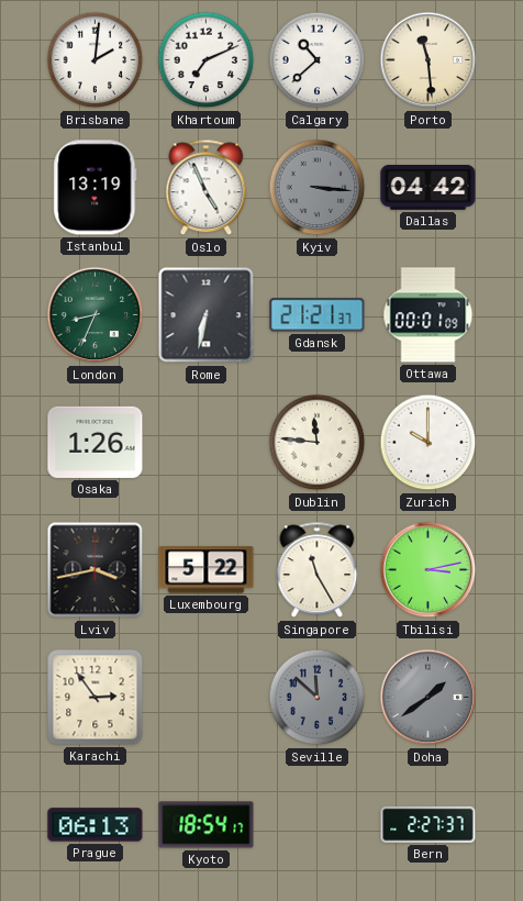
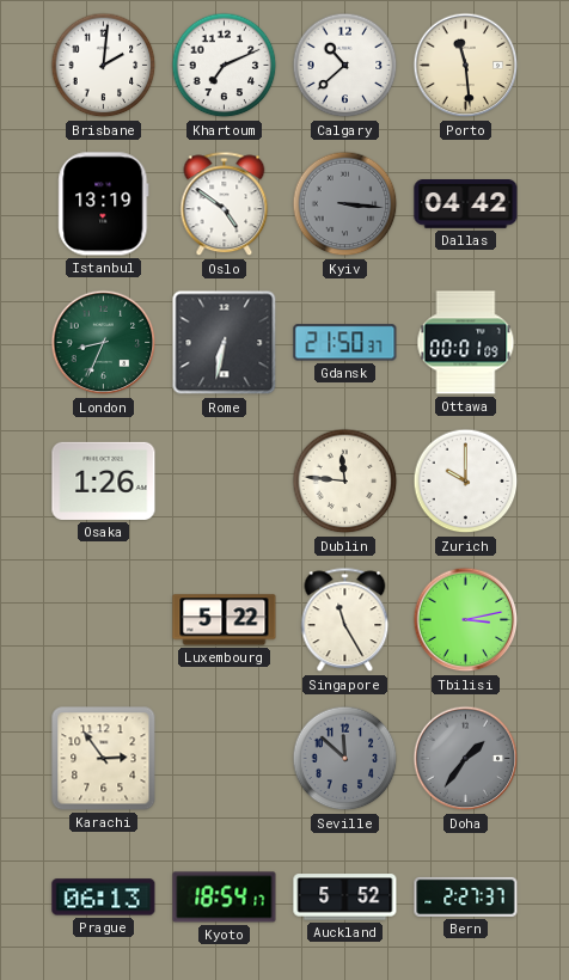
Oslo: 4:56 -> 4:51 (225, 204)
Gdansk: 21:21 -> 21:50 (345, 343)
Lviv: 3:43 -> none (96, 570)
Doha: 1:39 -> 1:36 (466, 759)
Auckland: none -> 5:52 (345, 898)
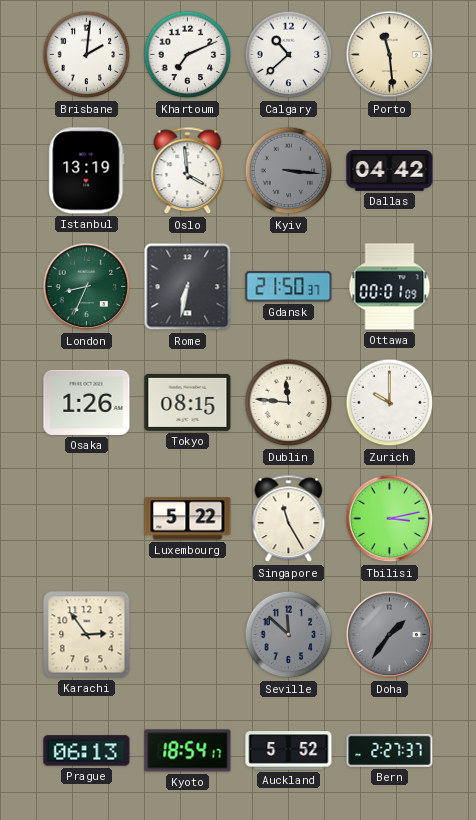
Oslo: 4:51 -> 3:59 (188, 171)
Tokyo: none -> 08:15 (188, 402)
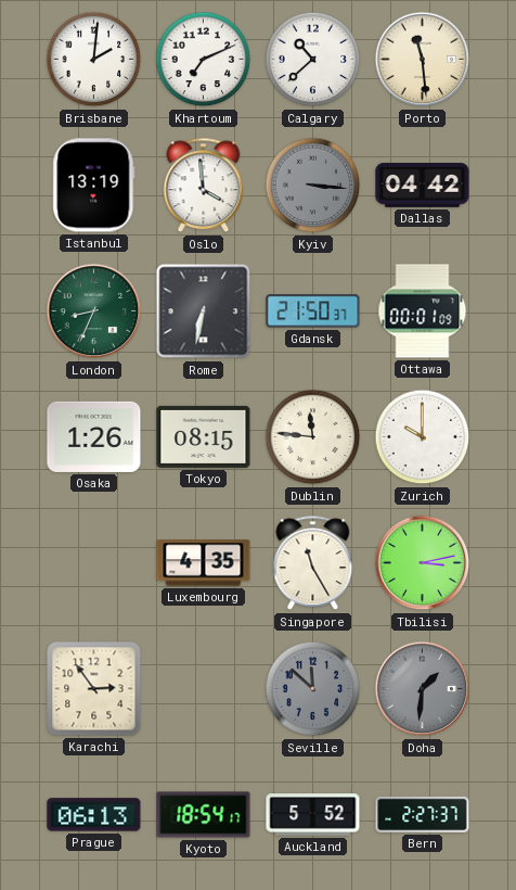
Luxembourg: 5:22 -> 4:35 (204, 563)
Doha: 1:36 -> 1:31 (423, 689)
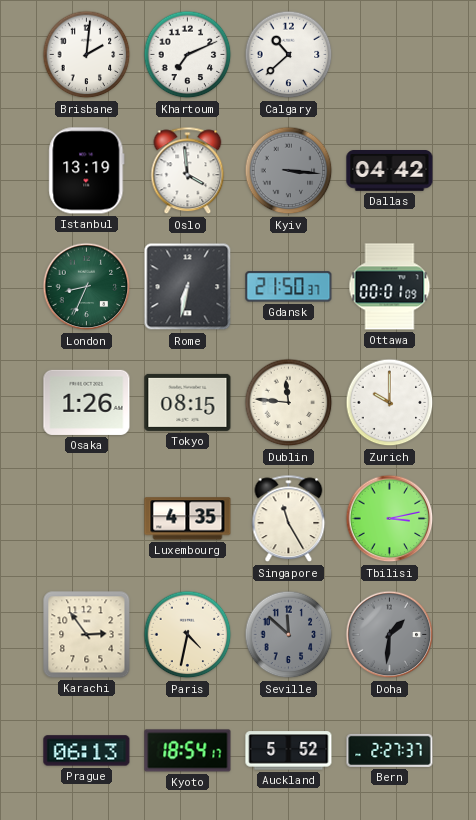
Porto: 11:29 -> none (423, 60)
Paris: none -> 4:32 (188, 635)
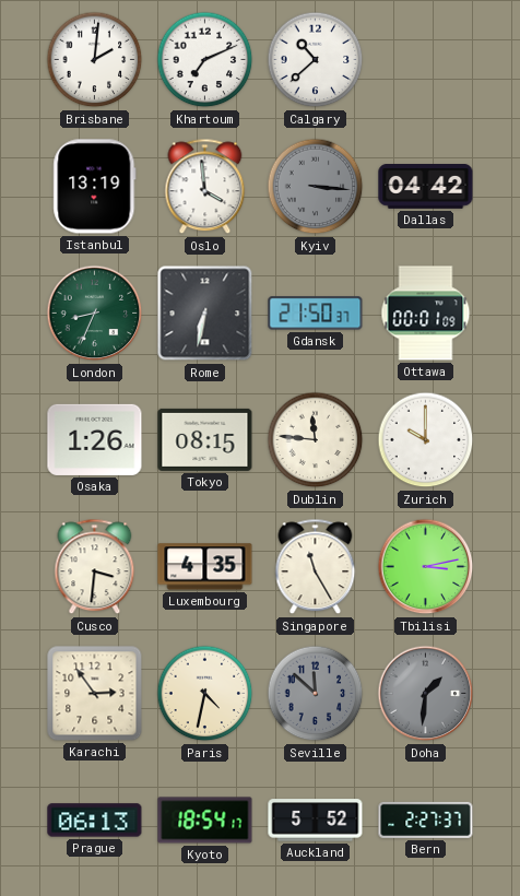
Cusco: none -> 3:31 (95, 567)
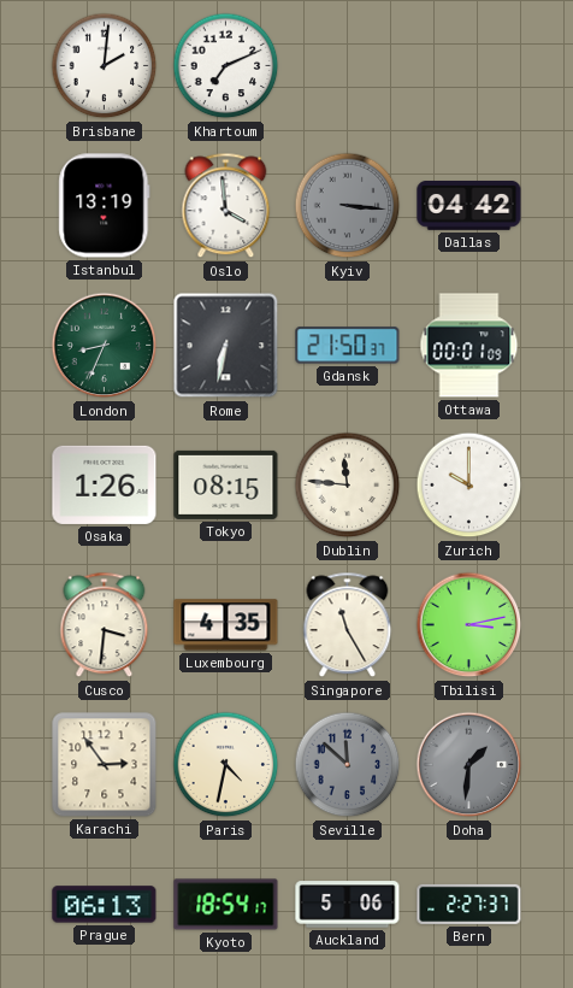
Calgary: 10:38 -> none (316, 60)
Auckland: 5:52 -> 5:06 (348, 905)
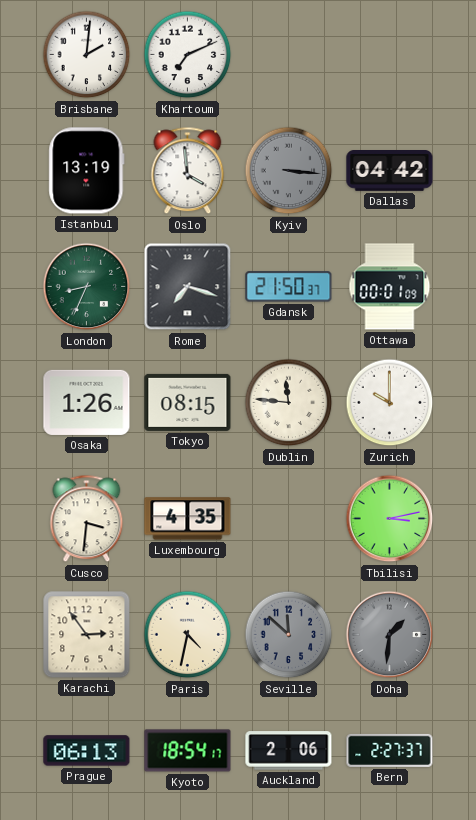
Rome: 6:32 -> 7:18 (188, 287)
Singapore: 11:25 -> none (348, 625)
Auckland: 5:06 -> 2:06 (289, 751)
